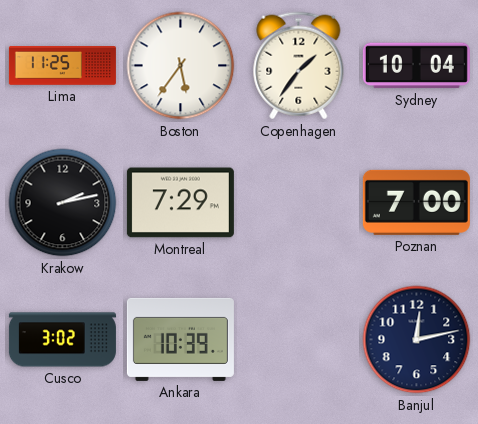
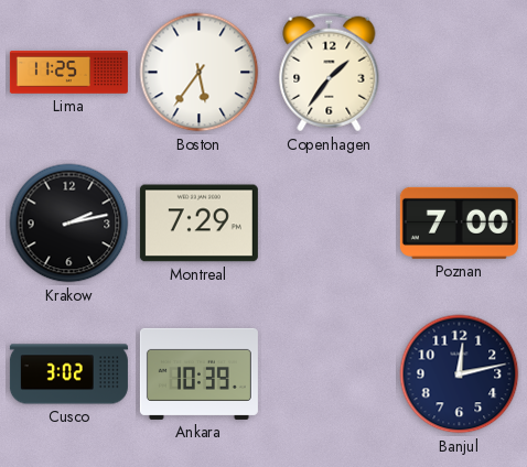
Sydney: 10:04 -> none (416, 66)
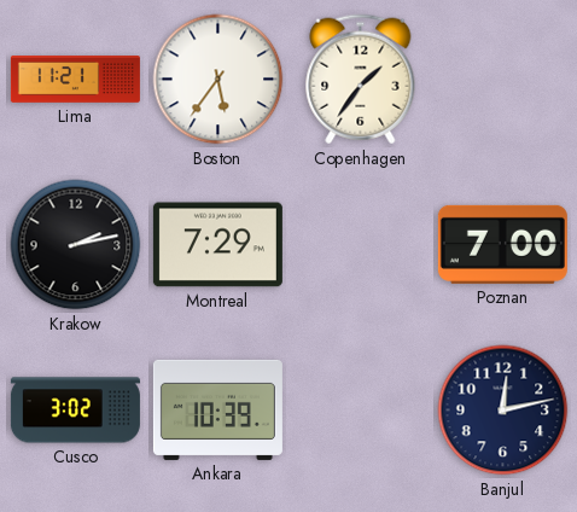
Lima: 11:25 -> 11:21 (75, 80)
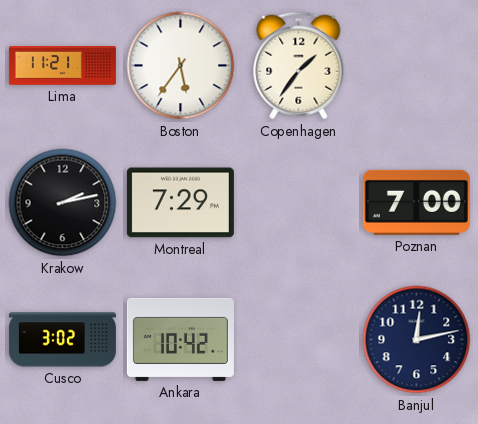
Ankara: 10:39 -> 10:42 (180, 339)
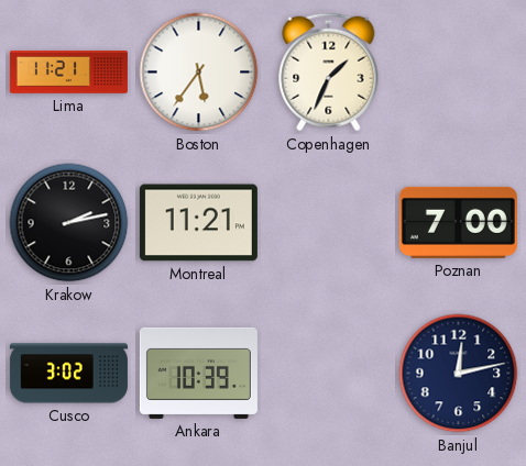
Copenhagen: 1:36 -> 1:34 (329, 73)
Montreal: 7:29 -> 11:21 (198, 223)
Ankara: 10:42 -> 10:39 (198, 373)
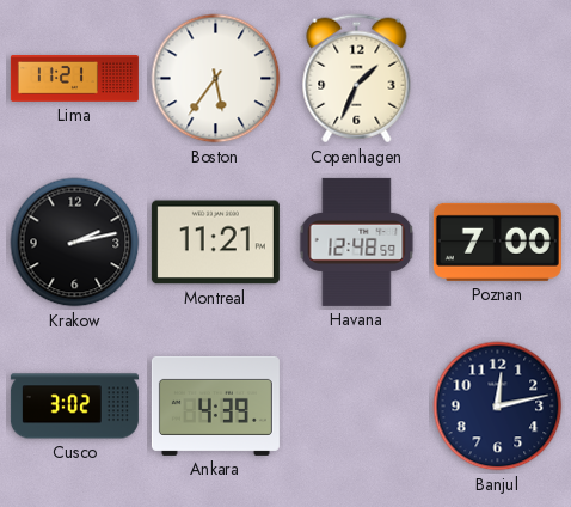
Havana: none -> 12:48 (357, 242)
Ankara: 10:39 -> 4:39 (215, 405)
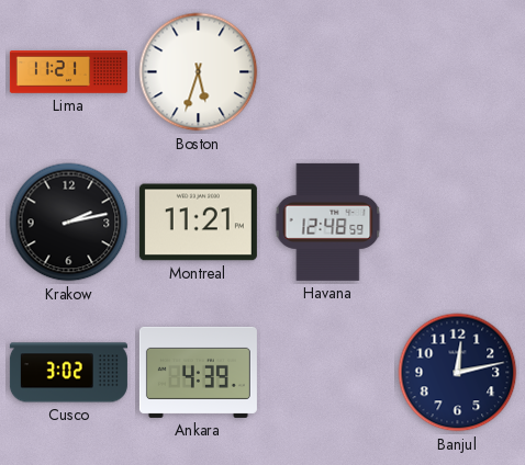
Boston: 5:36 -> 5:33 (199, 72)
Copenhagen: 1:34 -> none (357, 79)
Poznan: 7:00 -> none (497, 242)
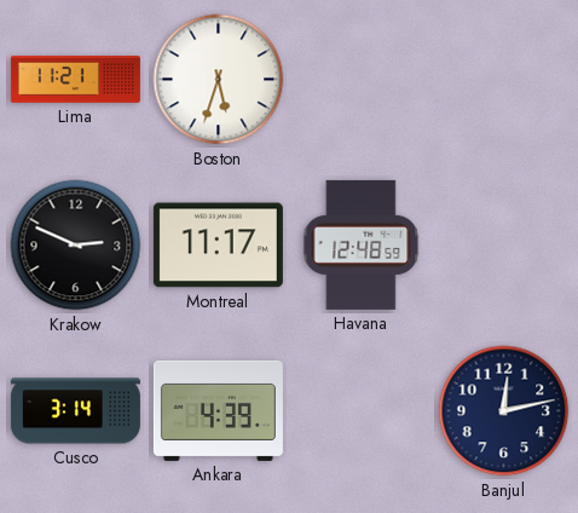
Krakow: 2:13 -> 2:49 (76, 246)
Montreal: 11:21 -> 11:17 (218, 246)
Cusco: 3:02 -> 3:14 (75, 411)
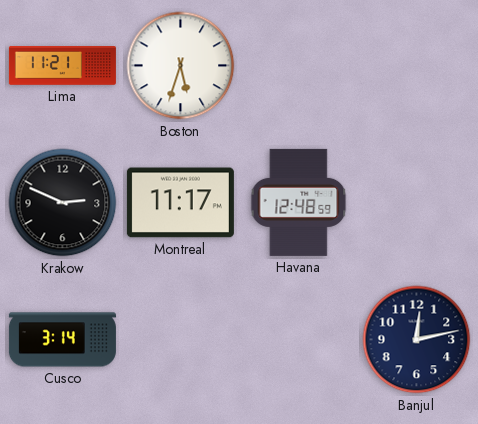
Ankara: 4:39 -> none (218, 410)
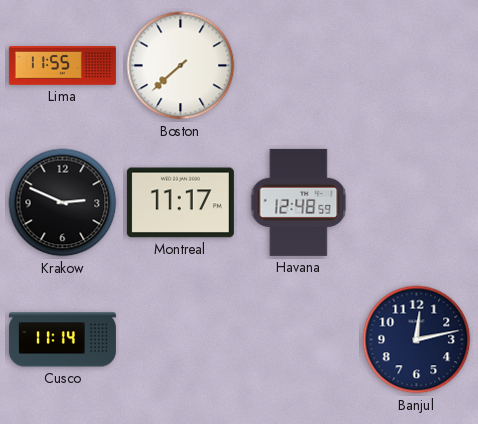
Lima: 11:21 -> 11:55 (62, 66)
Boston: 5:33 -> 7:38 (181, 66)
Cusco: 3:14 -> 11:14 (62, 340)
